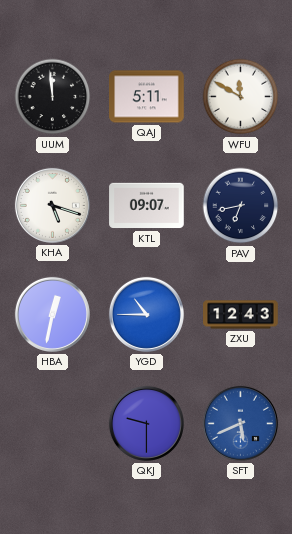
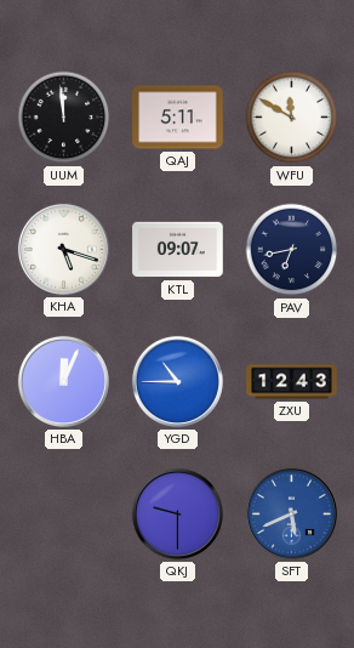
HBA: 12:32 -> 12:04 (63, 381)
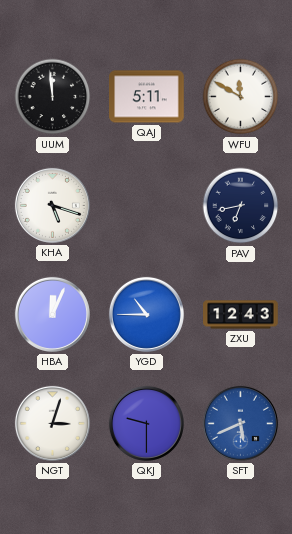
KTL: 09:07 -> none (178, 250)
NGT: none -> 3:03 (52, 423)
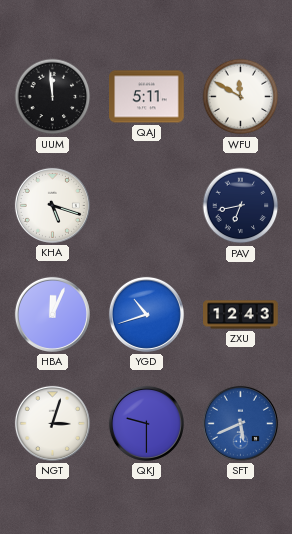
YGD: 10:45 -> 10:42 (146, 314)
